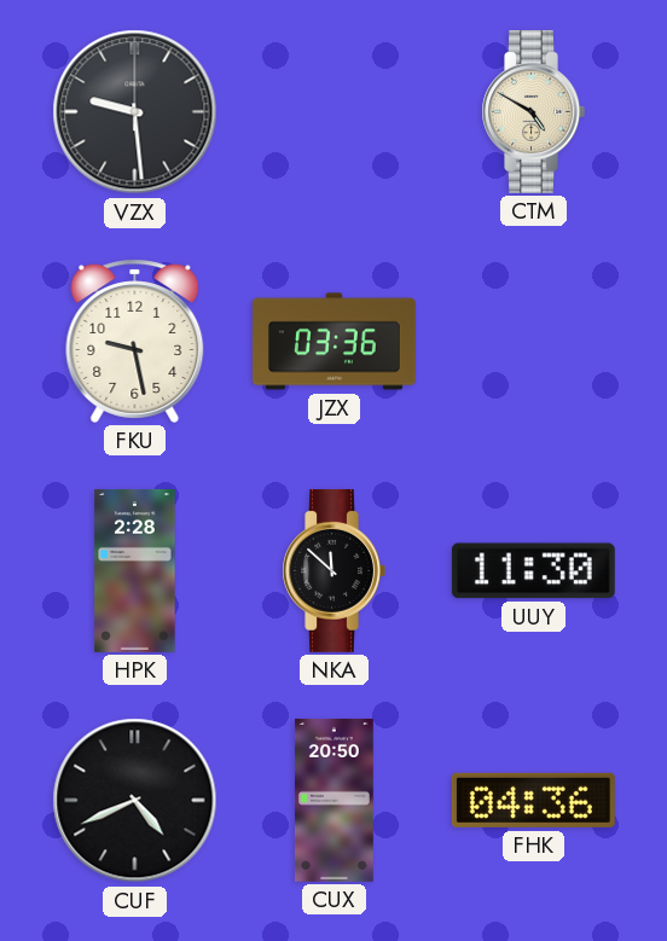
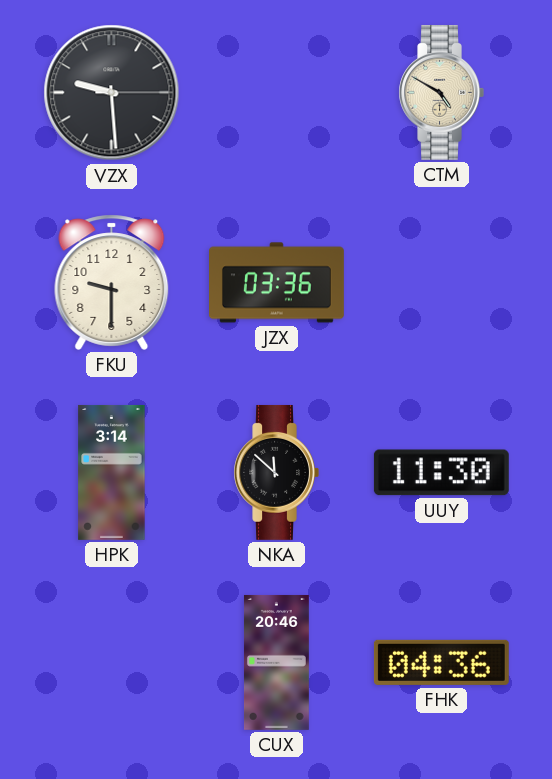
VZX: 9:29:00 -> 9:29:15 (112, 93)
FKU: 9:28 -> 9:30 (112, 282)
HPK: 2:28 -> 3:14 (112, 472)
CUF: 4:41 -> none (135, 801)
CUX: 20:50 -> 20:46 (277, 662)
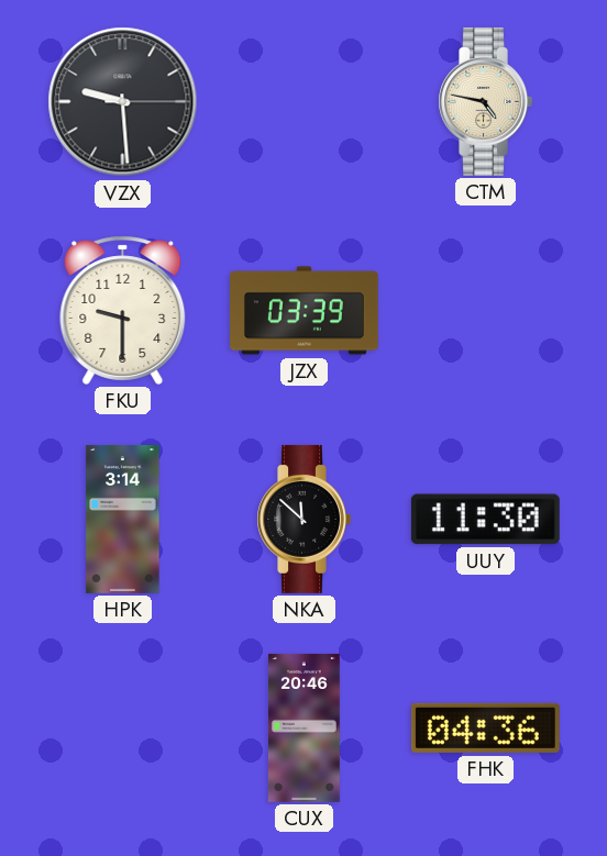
CTM: 4:50 -> 4:47 (485, 101)
JZX: 03:36 -> 03:39 (305, 311)
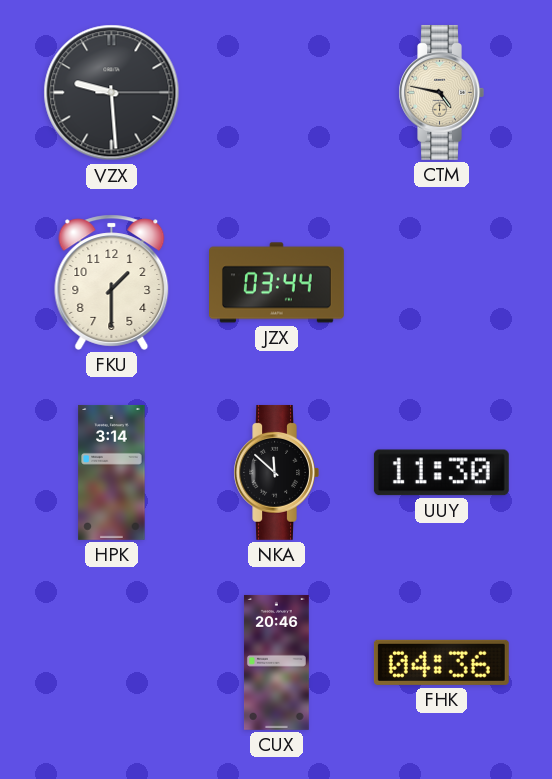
FKU: 9:30 -> 1:30 (112, 282)
JZX: 03:39 -> 03:44 (277, 283)
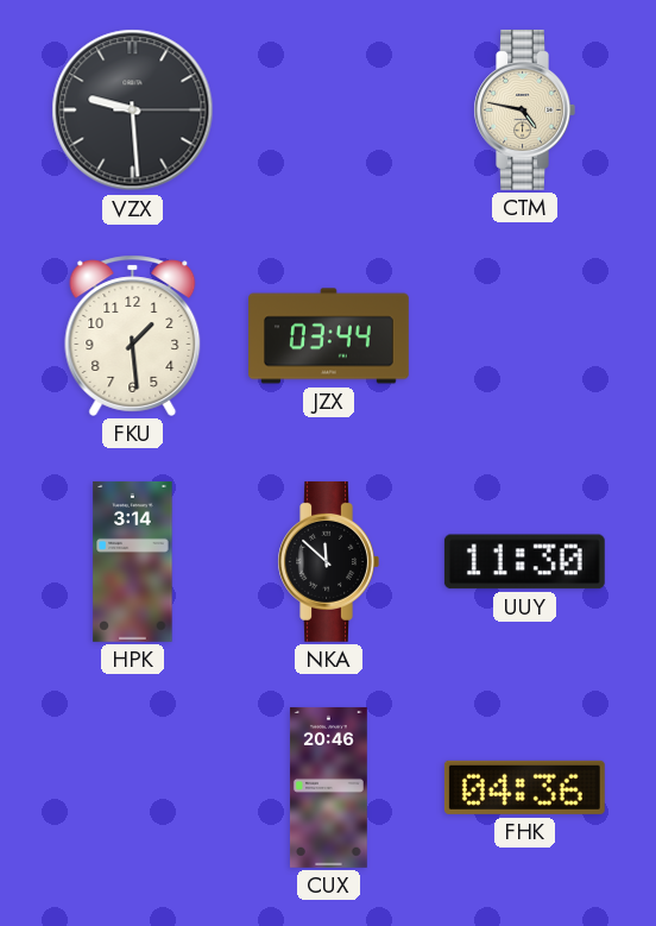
FKU: 1:30 -> 1:29 (133, 335)
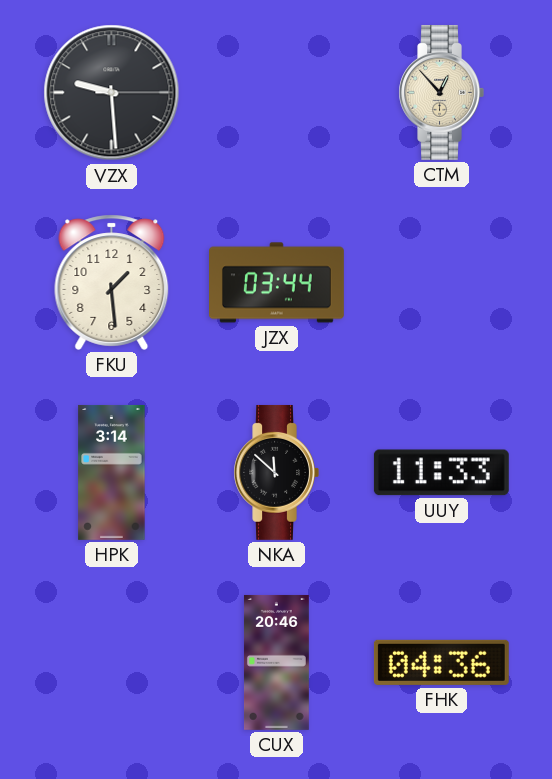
CTM: 4:47 -> 12:53 (441, 92)
UUY: 11:30 -> 11:33 (441, 473)
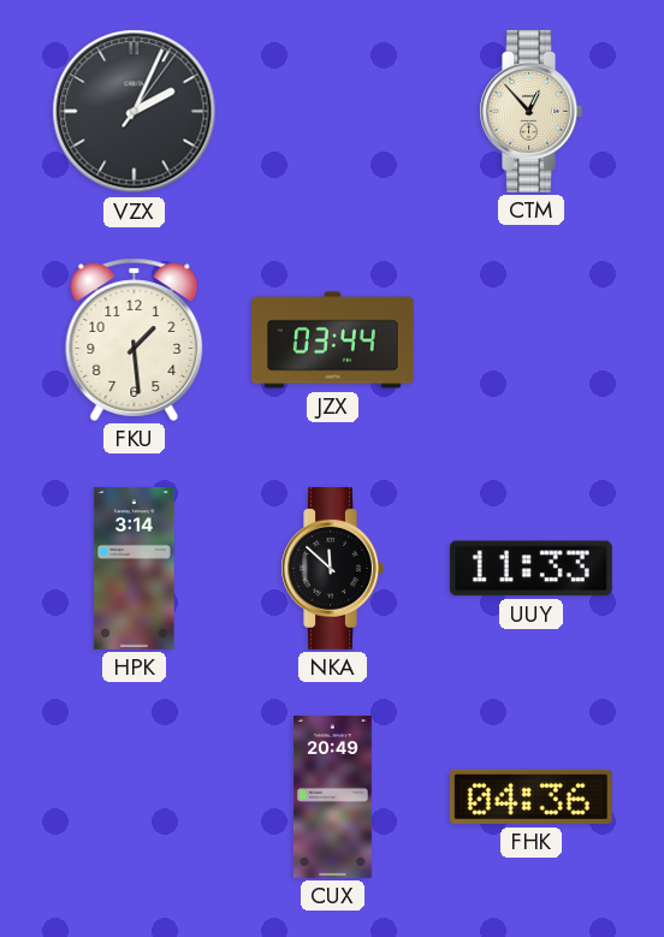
VZX: 9:29 -> 2:04 (135, 112)
CUX: 20:46 -> 20:49 (333, 796)
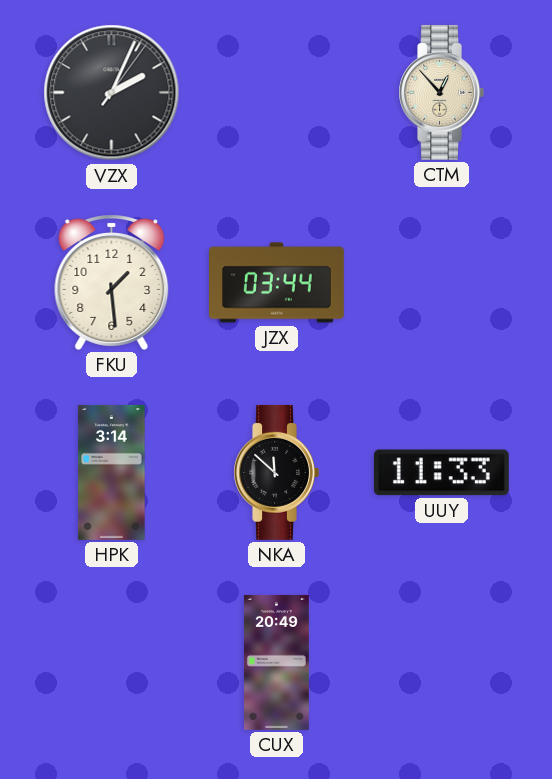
FHK: 04:36 -> none (530, 796)
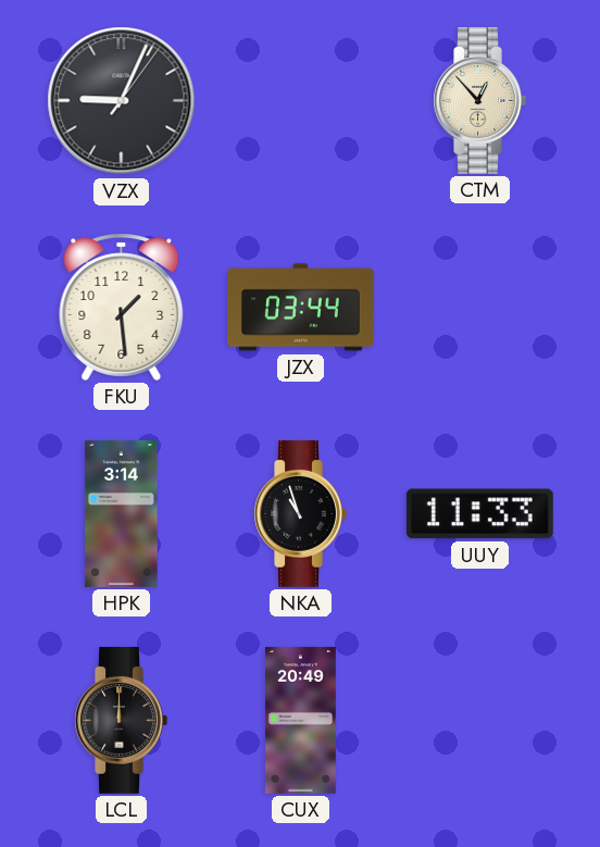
VZX: 2:04 -> 9:04 (122, 101)
NKA: 11:52 -> 10:57 (300, 513)
LCL: none -> 12:00 (121, 720)
